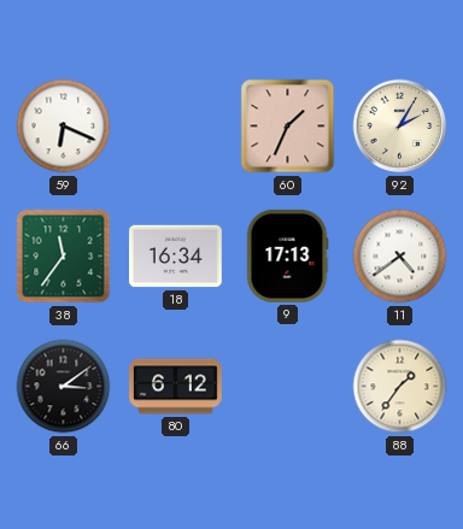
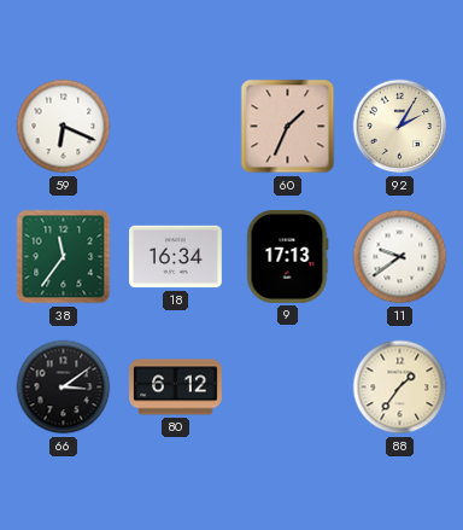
11: 4:39 -> 9:39 (400, 257)
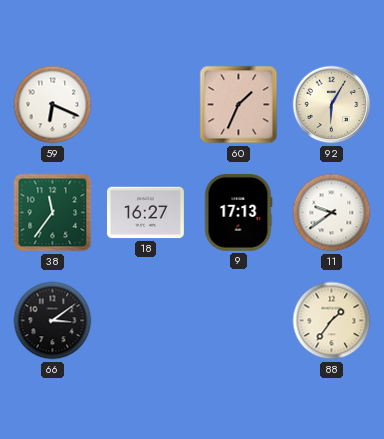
92: 2:05 -> 6:05 (332, 105)
18: 16:34 -> 16:27 (146, 213)
80: 6:12 -> none (176, 388)
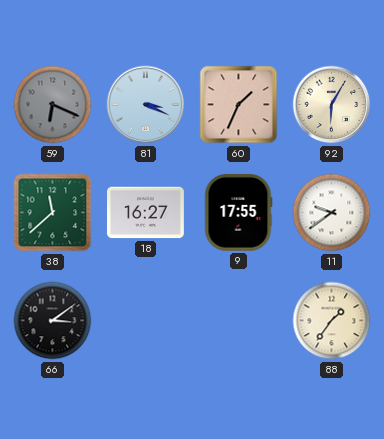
59 dial: white -> grey (53, 105)
81: none -> 3:19 (146, 105)
38: 11:36 -> 11:38 (53, 213)
9: 17:13 -> 17:55 (238, 213)
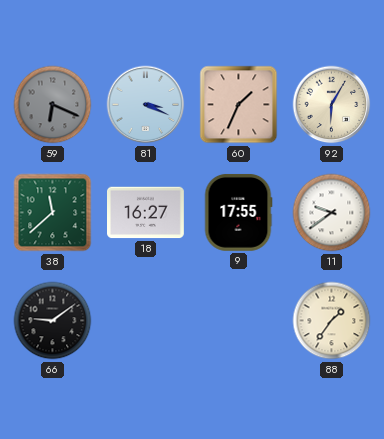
66: 3:09 -> 9:09 (53, 321)
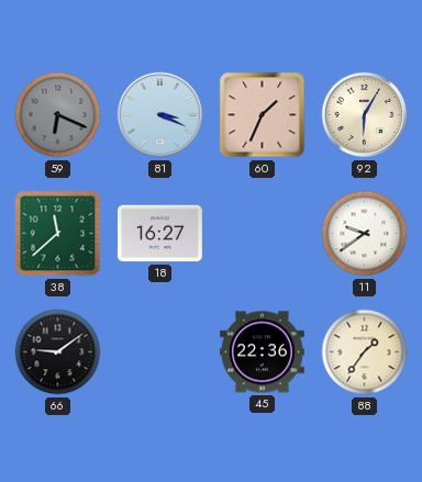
9: 17:55 -> none (238, 213)
45: none -> 22:36 (263, 352)
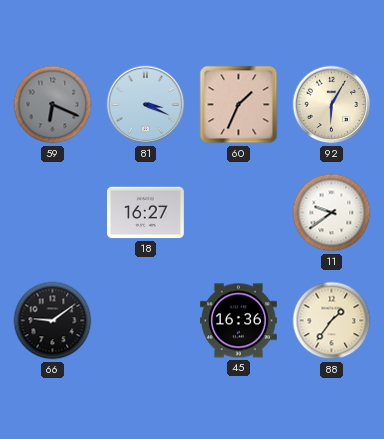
38: 11:38 -> none (58, 234)
45: 22:36 -> 16:36 (239, 321)
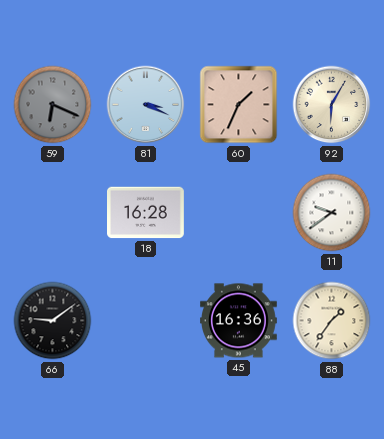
18: 16:27 -> 16:28 (146, 213)
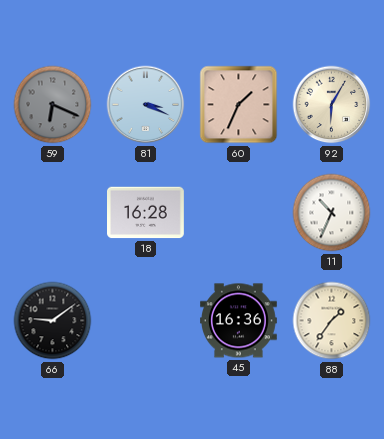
11: 9:39 -> 10:34 (332, 213)
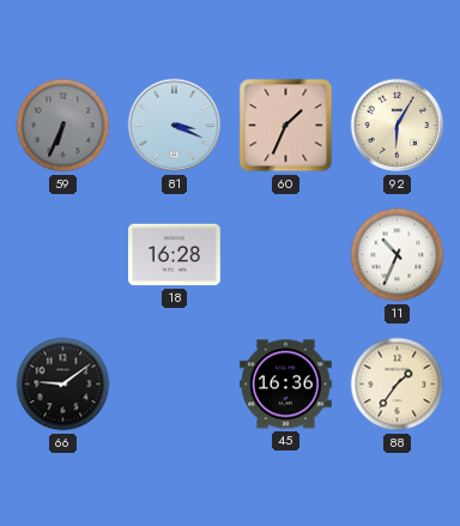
59: 6:19 -> 6:34 (63, 126)
